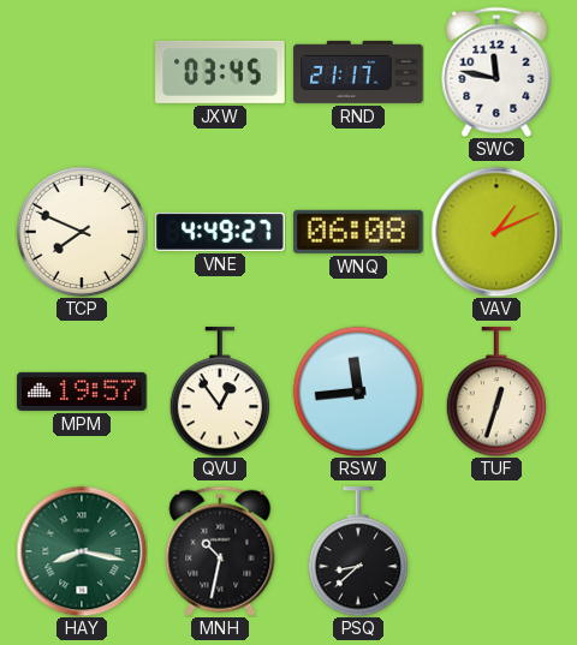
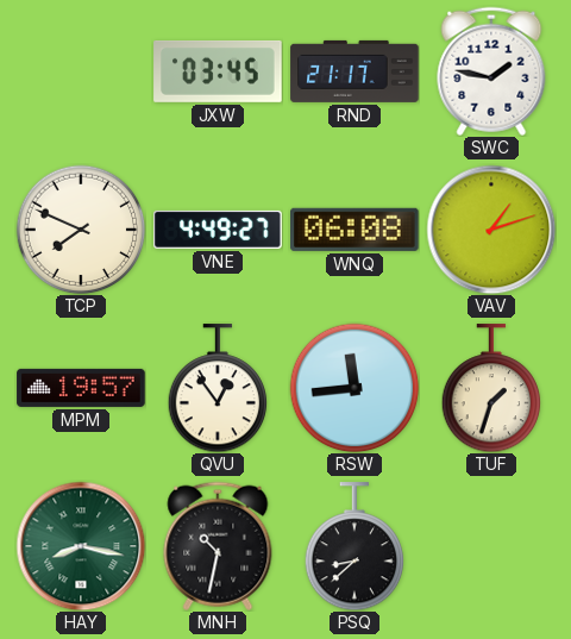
SWC: 11:47 -> 1:47 (491, 71)
VAV: 1:11 -> 1:12 (491, 230)
TUF: 12:33 -> 1:33 (491, 388)
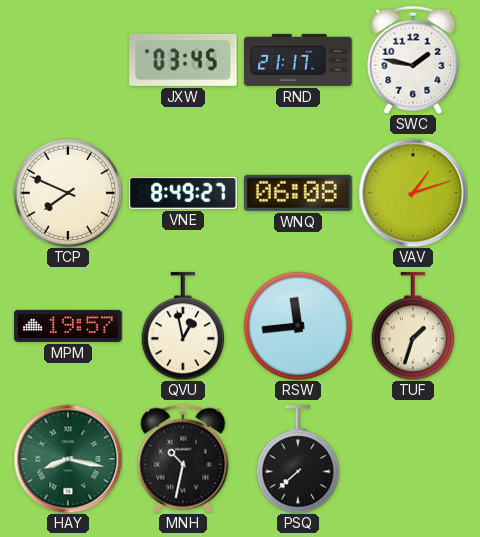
VNE: 4:49 -> 8:49 (183, 193)
QVU: 12:54 -> 12:58 (183, 326)
PSQ: 8:38 -> 7:38 (298, 459)
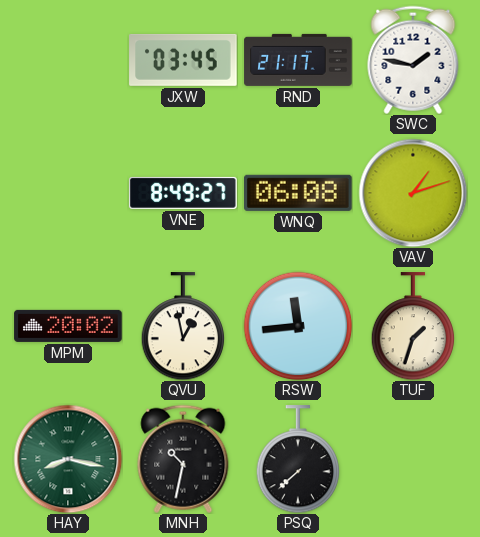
TCP: 7:49 -> none (68, 193)
MPM: 19:57 -> 20:02 (68, 326)
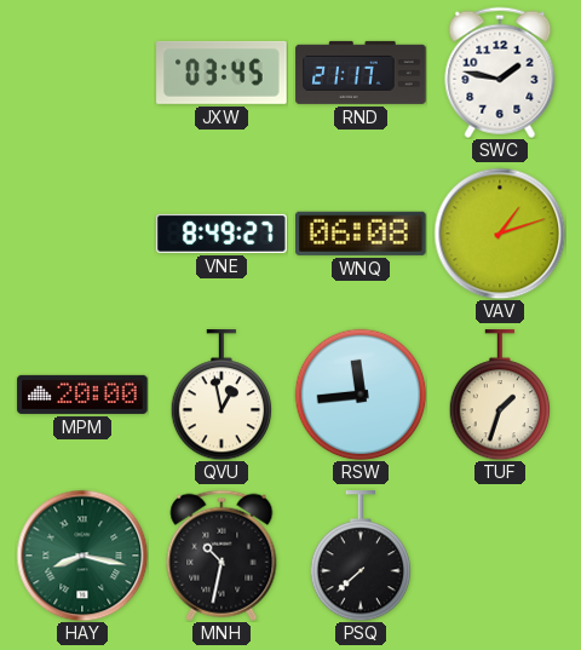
MPM: 20:02 -> 20:00 (82, 395)
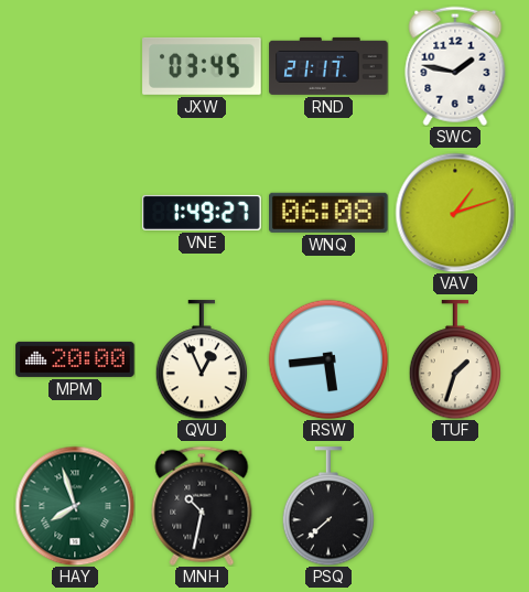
VNE: 8:49 -> 1:49 (202, 213)
QVU: 12:58 -> 12:56 (202, 359)
RSW: 11:44 -> 5:44 (328, 359)
HAY: 8:17 -> 7:57 (75, 506)
